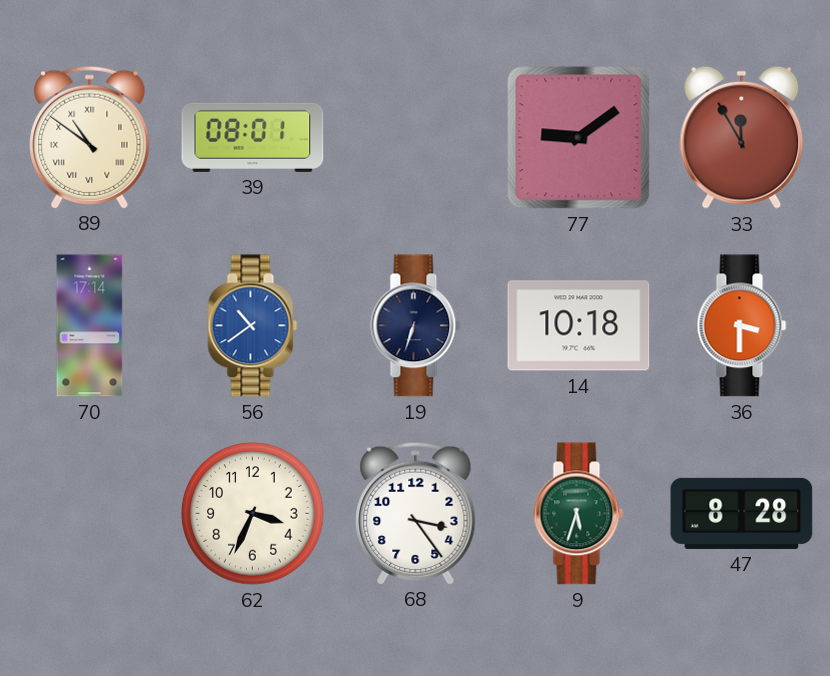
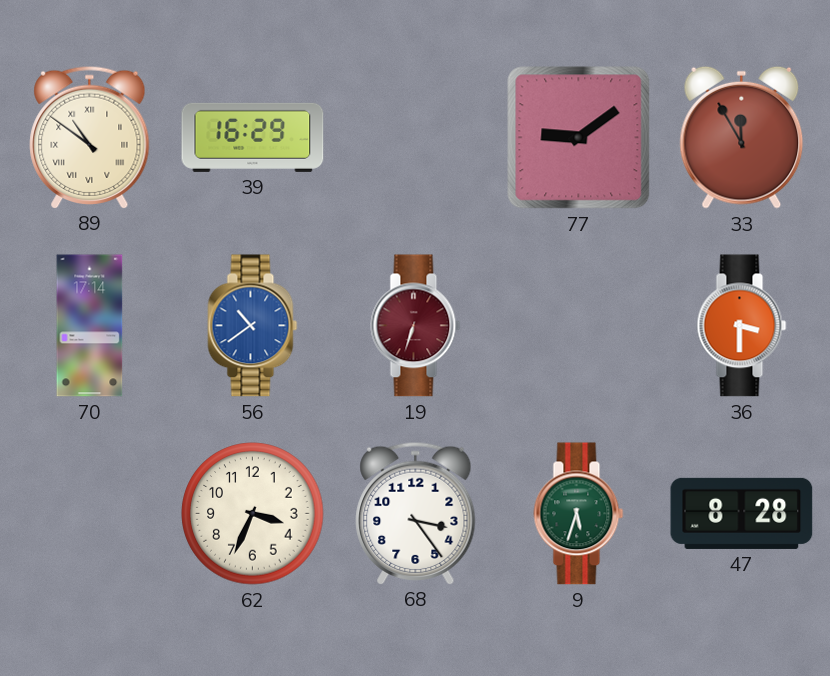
39: 08:01 -> 16:29 (253, 137)
19 dial: navy -> burgundy (416, 326)
14: 10:18 -> none (579, 326)
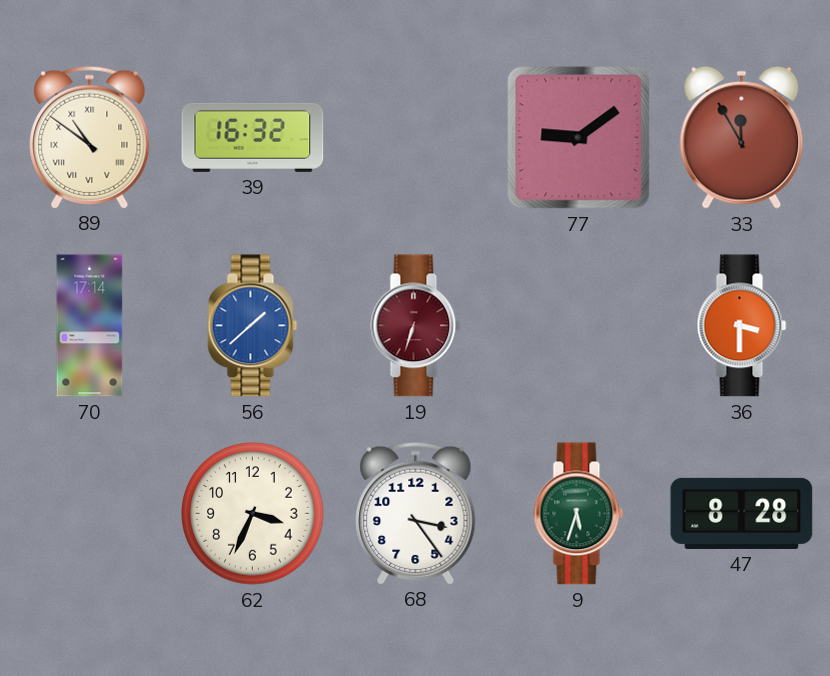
39: 16:29 -> 16:32 (253, 137)
56: 10:39 -> 1:38 (253, 326)
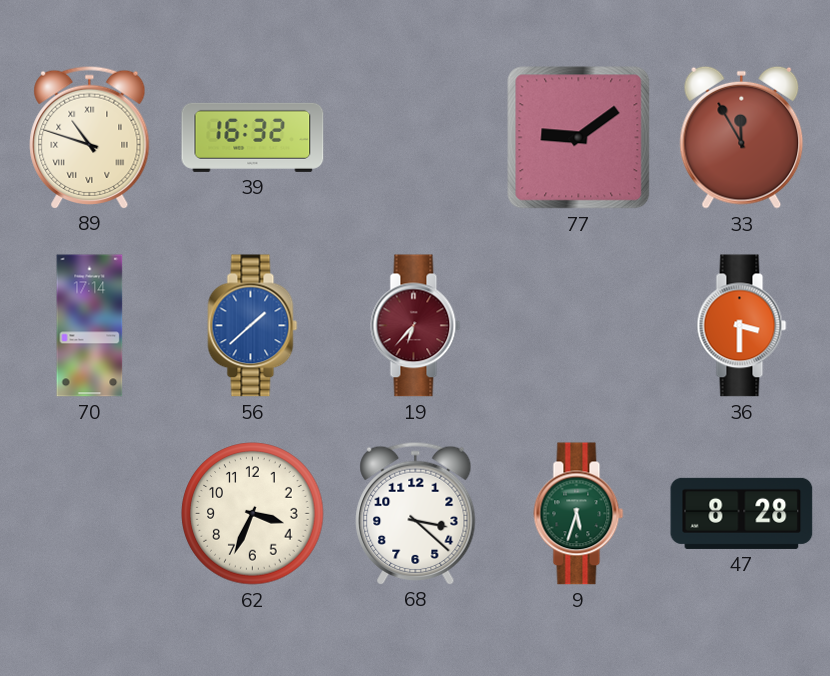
89: 10:51 -> 10:48 (90, 137)
19: 6:33 -> 6:37 (416, 326)
68: 3:24 -> 3:22 (416, 513)
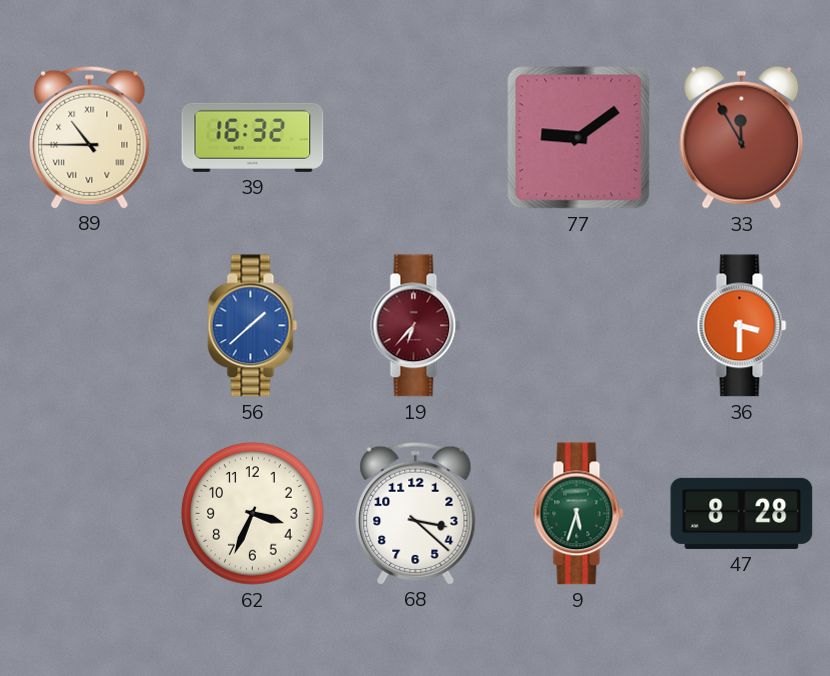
89: 10:48 -> 10:45 (90, 137)
70: 17:14 -> none (90, 326)
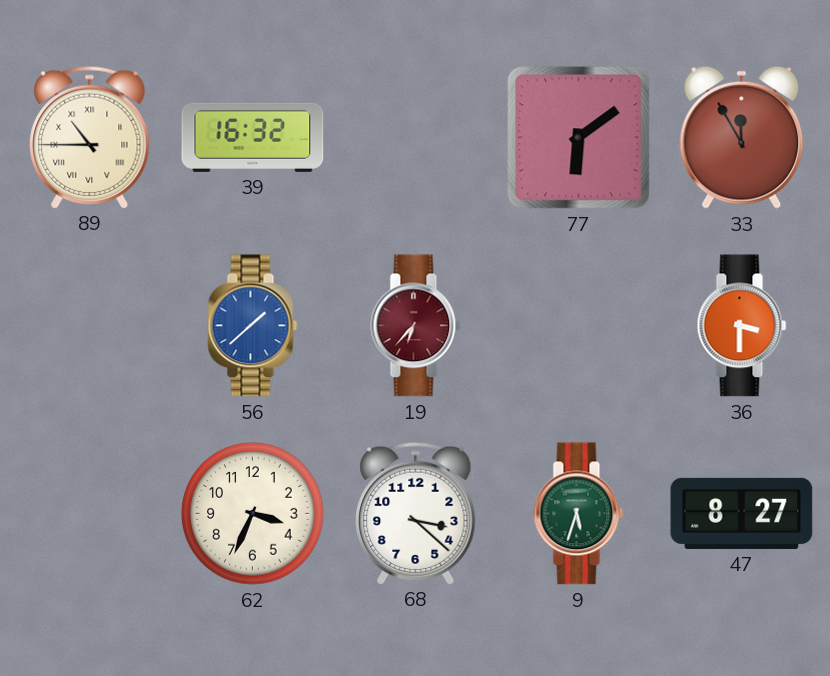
77: 9:09 -> 6:09 (579, 138)
47: 8:28 -> 8:27 (742, 513)
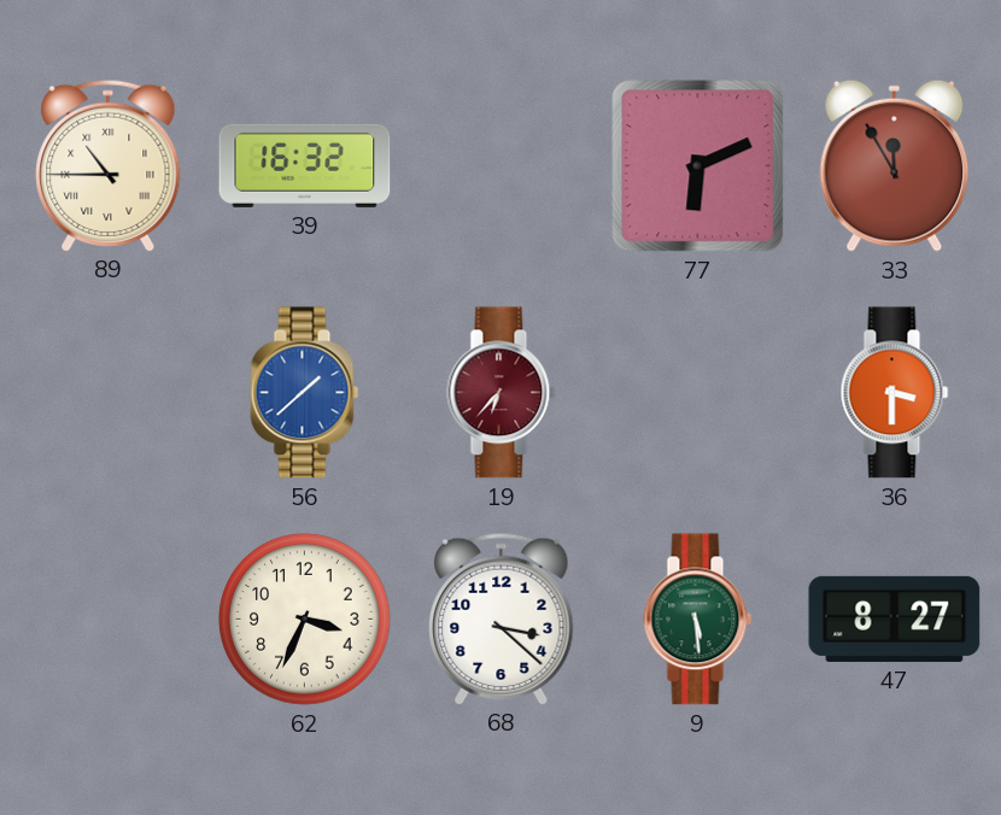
77: 6:09 -> 6:11 (698, 166)
9: 5:33 -> 5:29 (698, 620)
